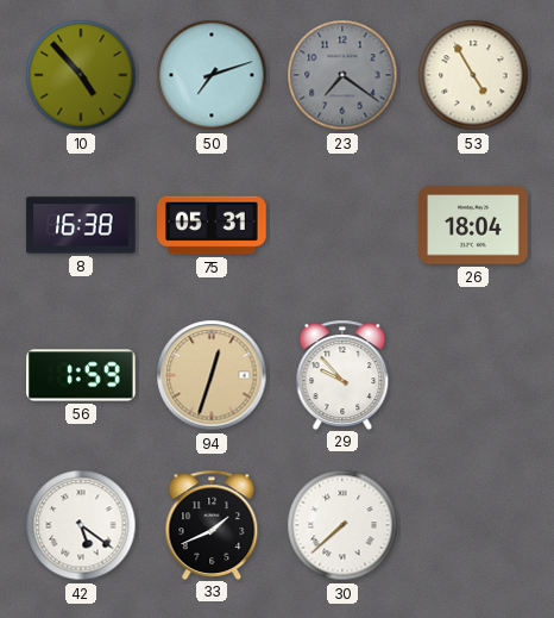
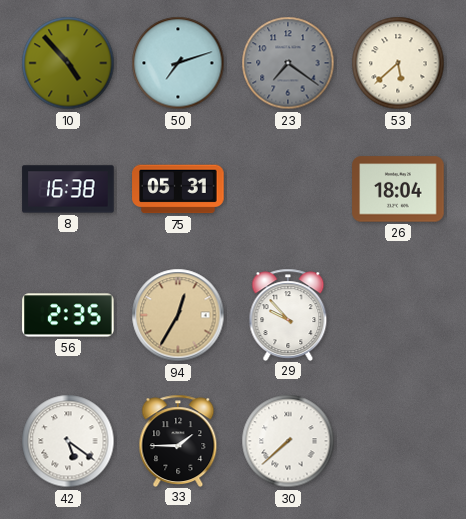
53: 4:55 -> 5:38 (398, 63)
56: 1:59 -> 2:35 (68, 315)
94: 12:33 -> 12:35 (178, 315)
33: 1:41 -> 1:45 (178, 440)
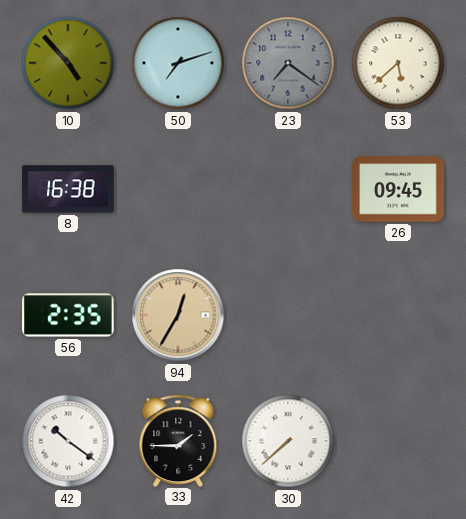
75: 05:31 -> none (178, 189)
26: 18:04 -> 09:45 (398, 189)
29: 9:53 -> none (288, 314)
42: 5:21 -> 10:21 (68, 441)
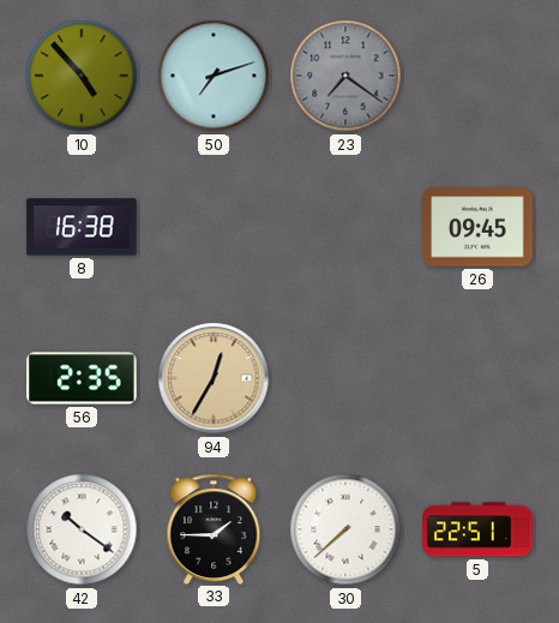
53: 5:38 -> none (398, 63)
5: none -> 22:51 (477, 529)
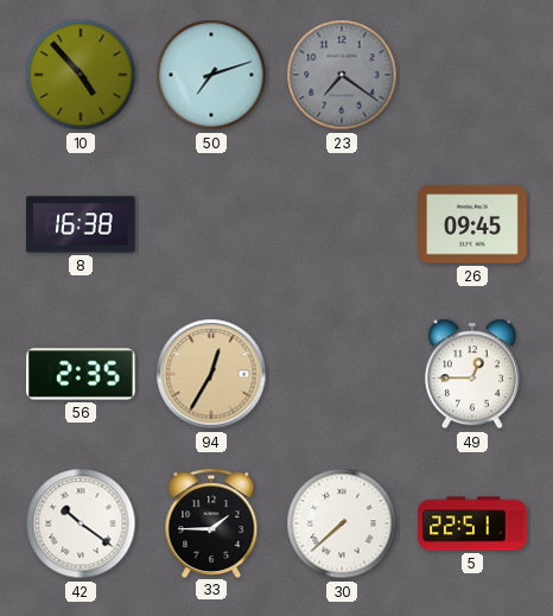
49: none -> 12:45 (472, 374)
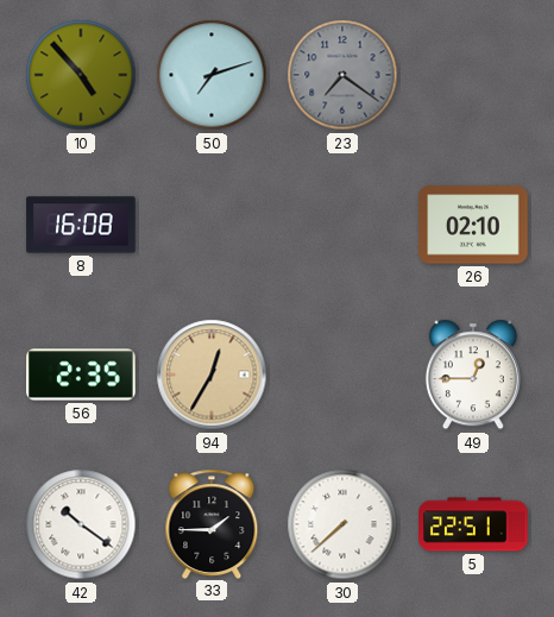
8: 16:38 -> 16:08 (81, 225)
26: 09:45 -> 02:10 (473, 225)
